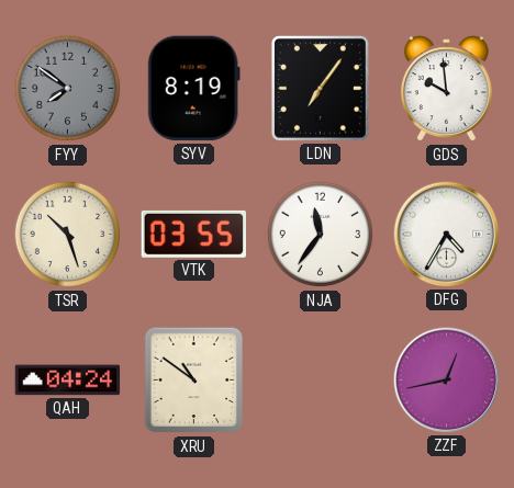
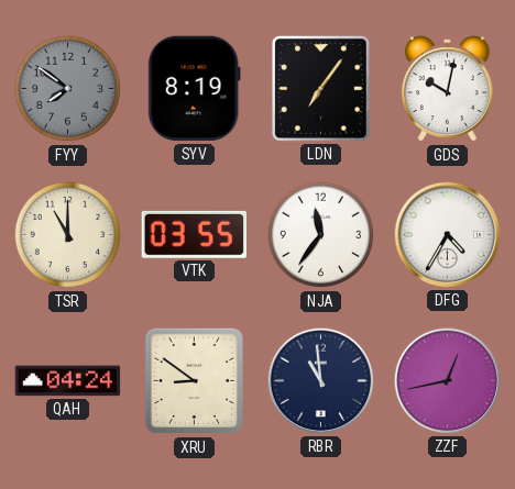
GDS: 9:59 -> 10:02 (447, 89)
TSR: 10:27 -> 11:00 (68, 235)
XRU: 10:51 -> 8:51 (194, 381)
RBR: none -> 10:59 (321, 381)
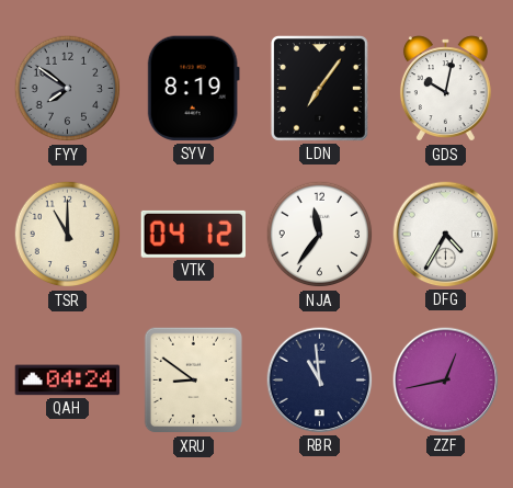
VTK: 03:55 -> 04:12 (193, 234)
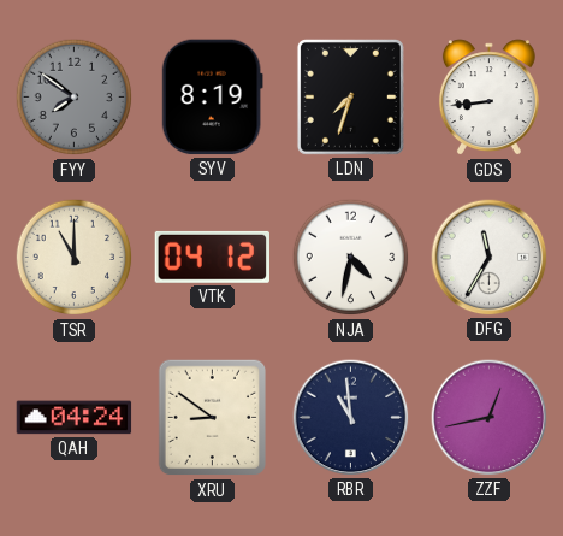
LDN: 7:06 -> 7:33 (350, 96)
GDS: 10:02 -> 8:44 (488, 98)
NJA: 11:36 -> 4:32 (351, 258)
DFG: 4:35 -> 11:35 (490, 258)
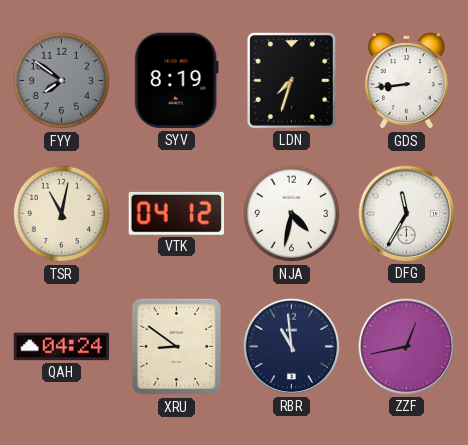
TSR: 11:00 -> 11:02 (62, 214)
